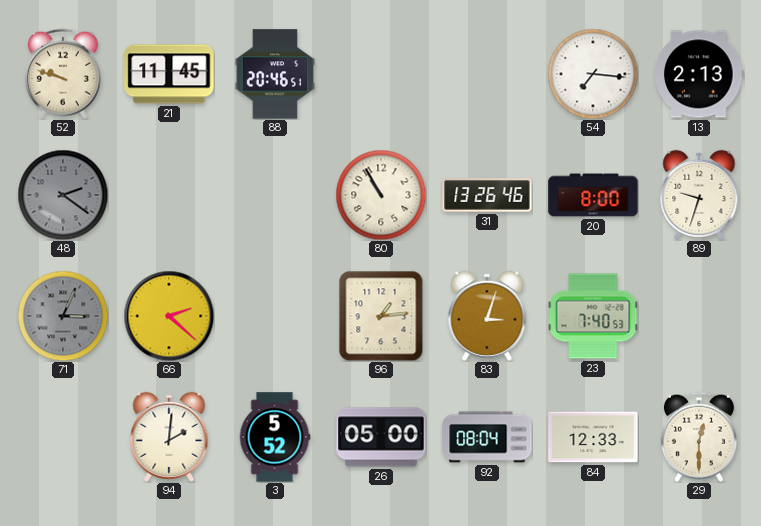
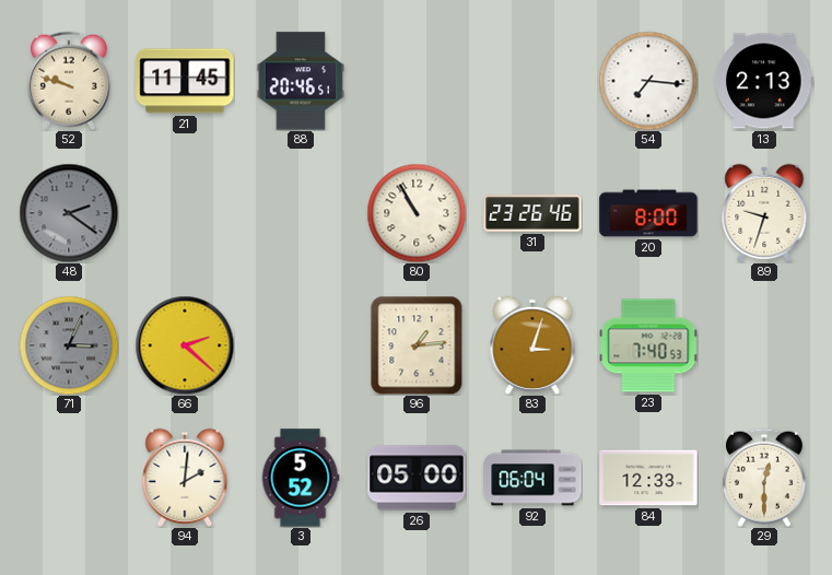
31: 13:26 -> 23:26 (532, 213)
92: 08:04 -> 06:04 (532, 478)
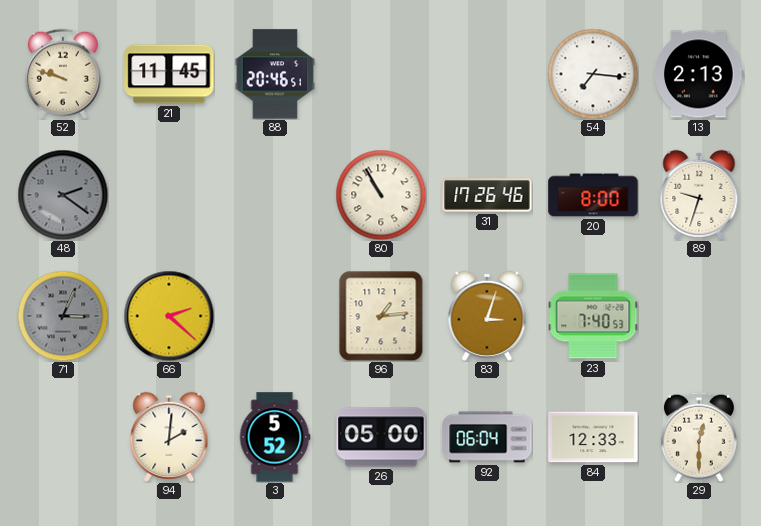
31: 23:26 -> 17:26 (487, 195)
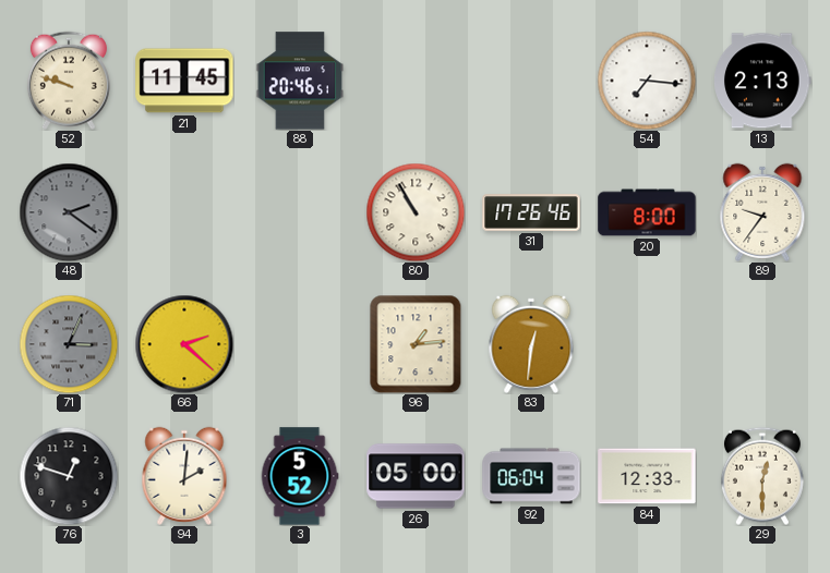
89: 9:33 -> 9:36 (762, 212)
83: 3:03 -> 12:31 (531, 344)
23: 7:40 -> none (593, 316)
76: none -> 12:48 (69, 476)
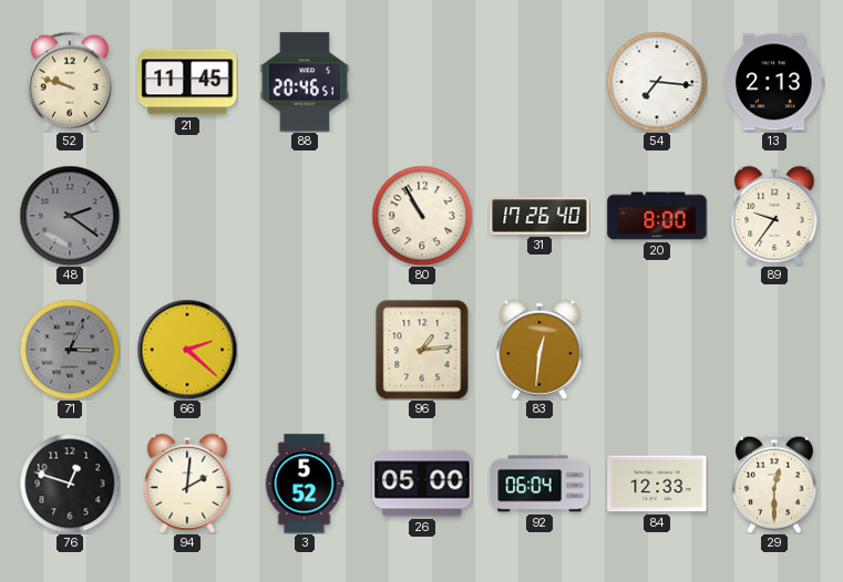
31: 17:26:46 -> 17:26:40 (539, 216)
